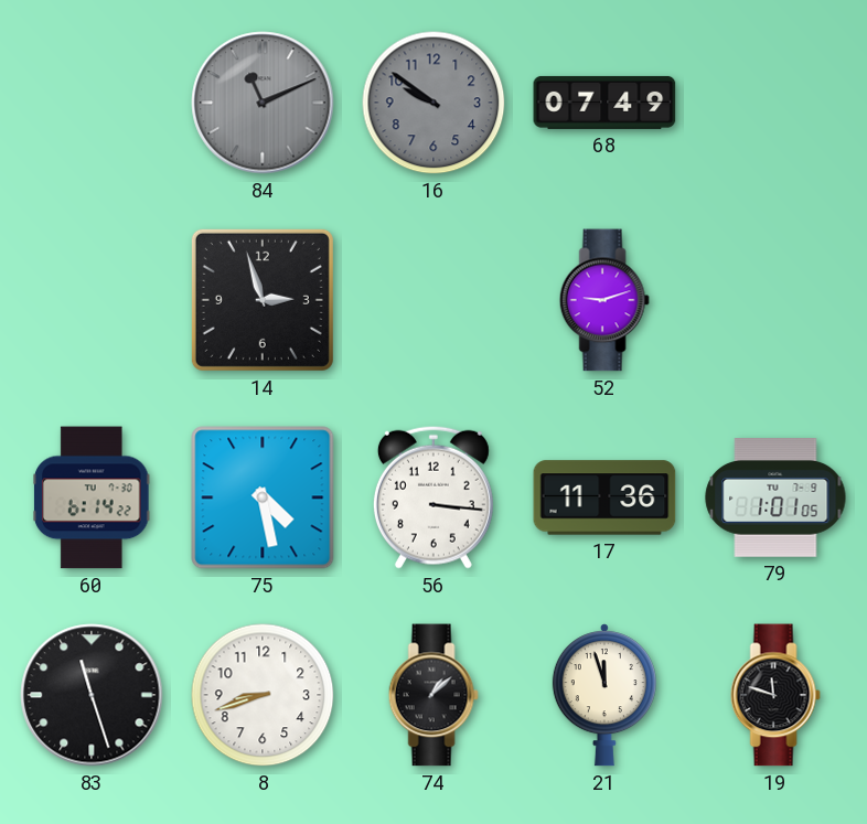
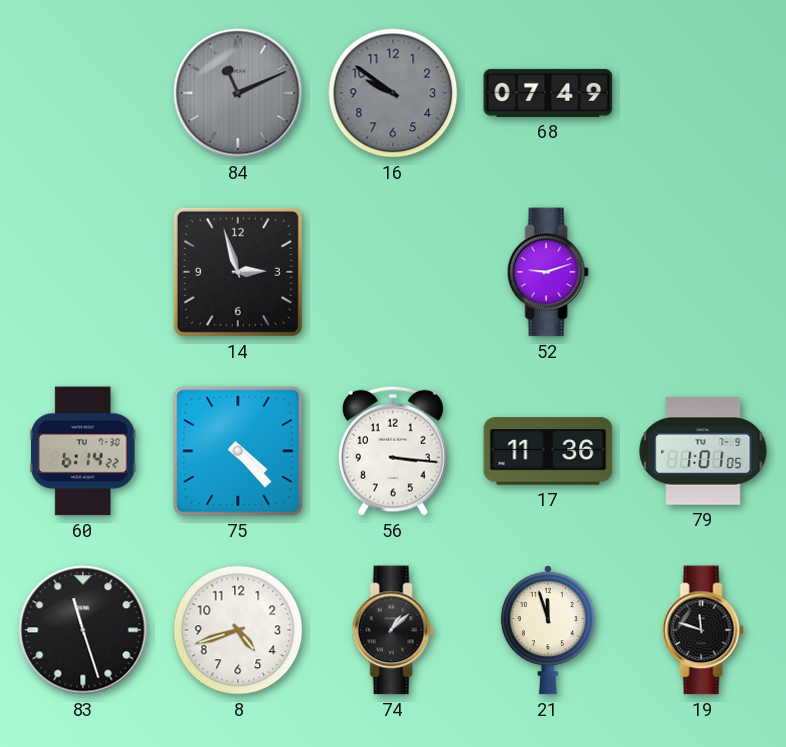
75: 4:28 -> 4:23 (238, 451)
8: 8:42 -> 4:42 (238, 630)
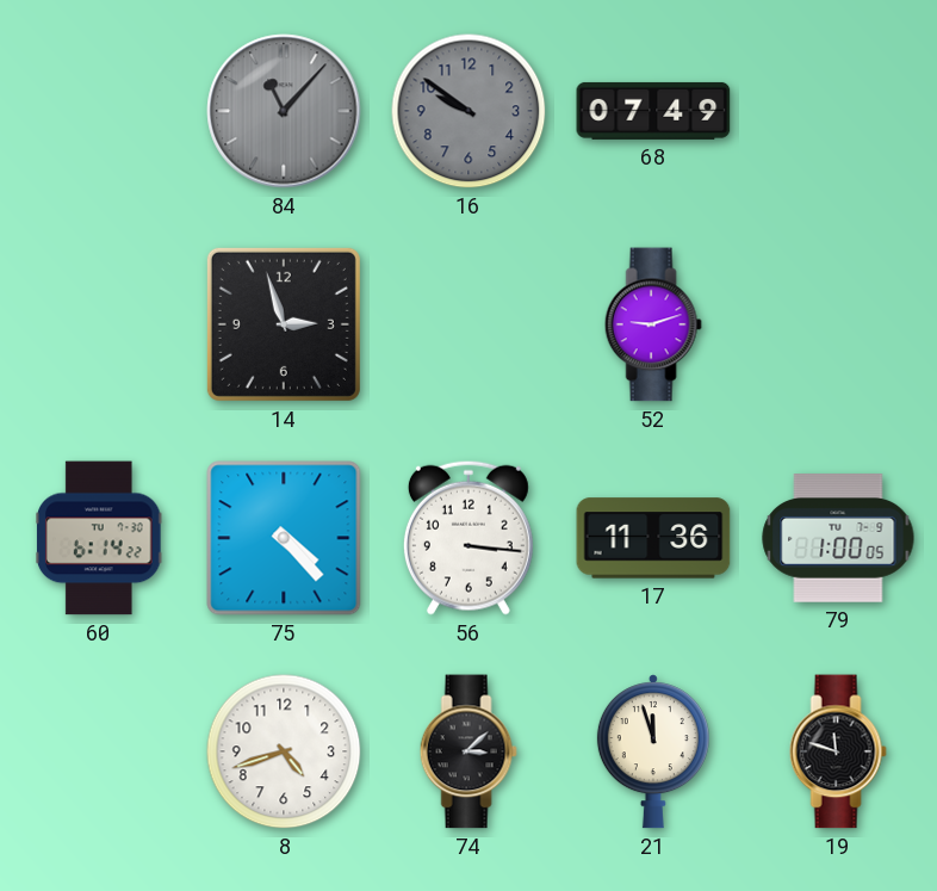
84: 11:11 -> 11:07 (284, 111)
79: 1:01 -> 1:00 (838, 538)
83: 11:27 -> none (83, 630)
74: 1:08 -> 3:08 (468, 751)
